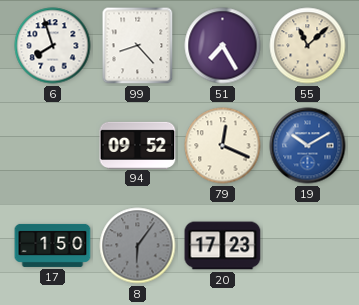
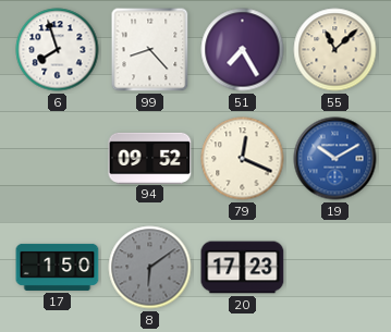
8: 6:06 -> 6:09 (150, 268)
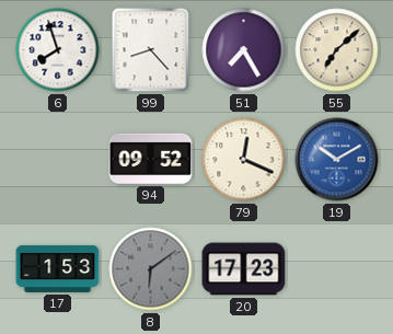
55: 11:08 -> 7:08 (337, 50)
17: 1:50 -> 1:53 (58, 268)
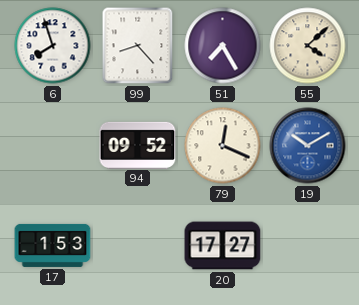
55: 7:08 -> 4:08 (308, 46)
8: 6:09 -> none (151, 269)
20: 17:23 -> 17:27 (223, 246)
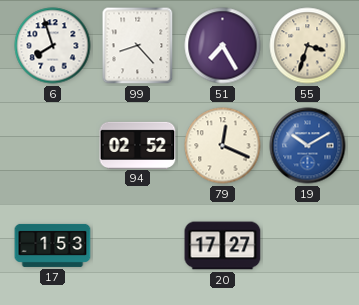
55: 4:08 -> 3:33 (308, 46)
94: 09:52 -> 02:52 (138, 145)
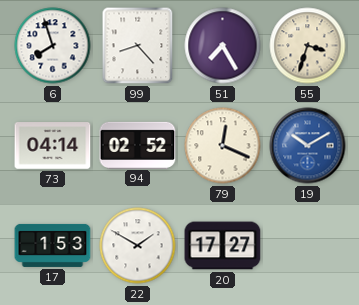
73: none -> 04:14 (53, 146)
22: none -> 1:50 (138, 246)
